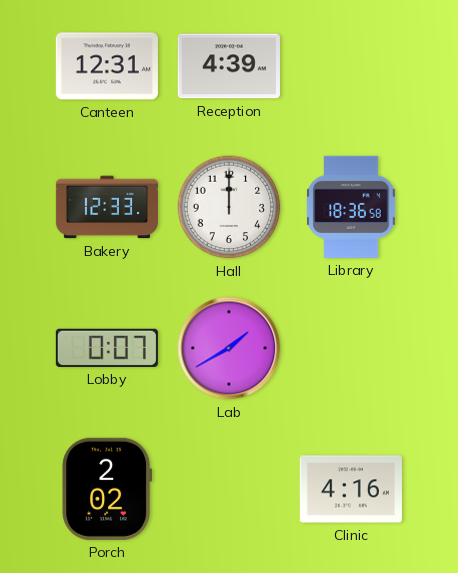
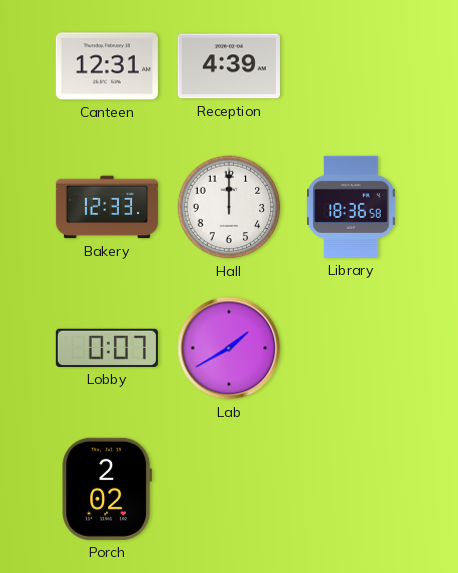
Clinic: 4:16 -> none (351, 489)
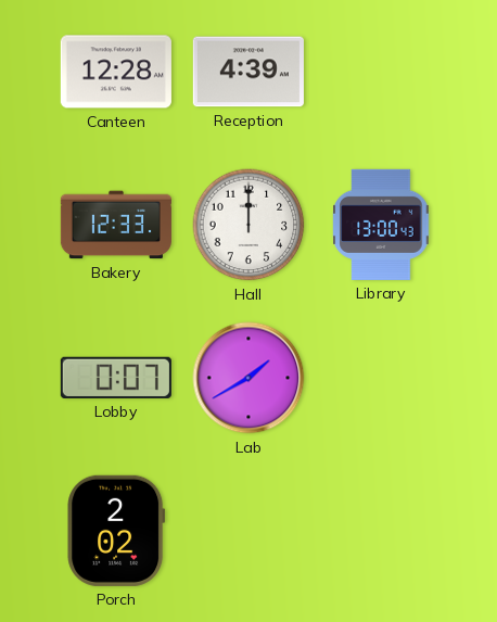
Canteen: 12:31 -> 12:28 (116, 72)
Library: 18:36 -> 13:00 (381, 225)
